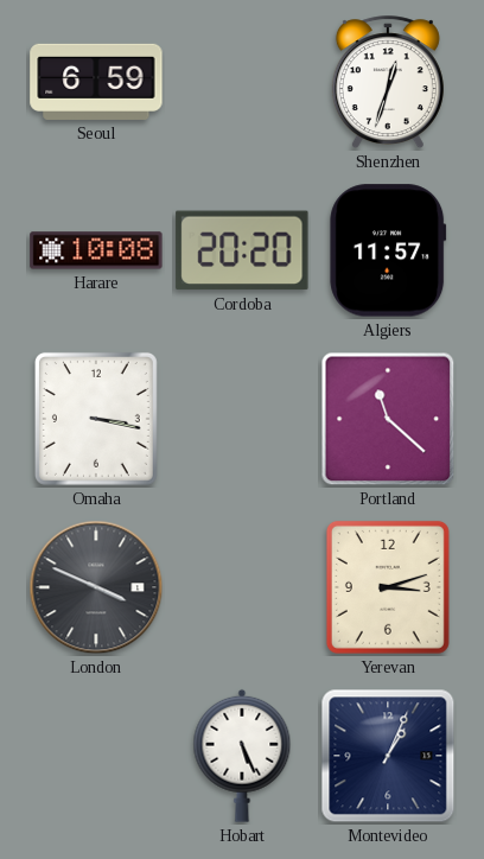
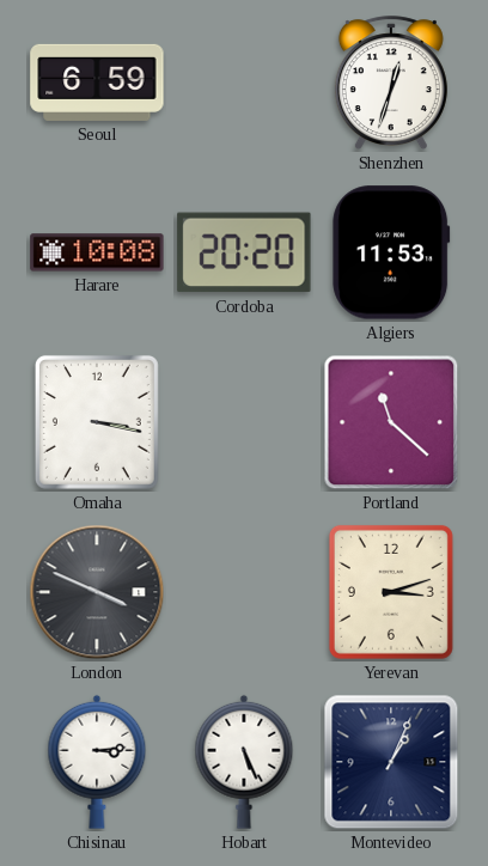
Algiers: 11:57 -> 11:53 (391, 252)
Chisinau: none -> 3:14 (97, 762)
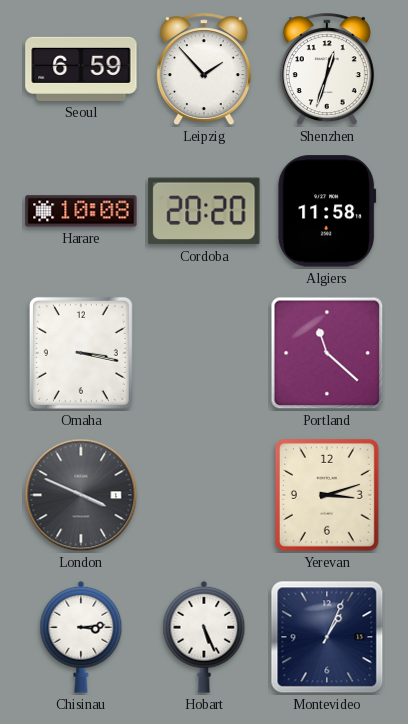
Leipzig: none -> 1:53 (204, 70)
Algiers: 11:53 -> 11:58 (327, 211)
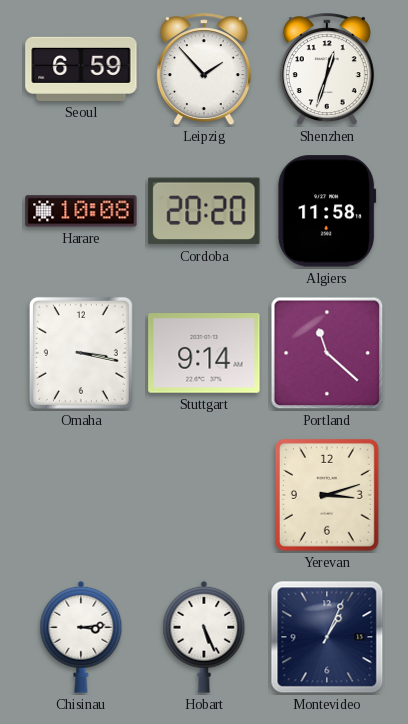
Stuttgart: none -> 9:14 (204, 354)
London: 3:49 -> none (81, 495)
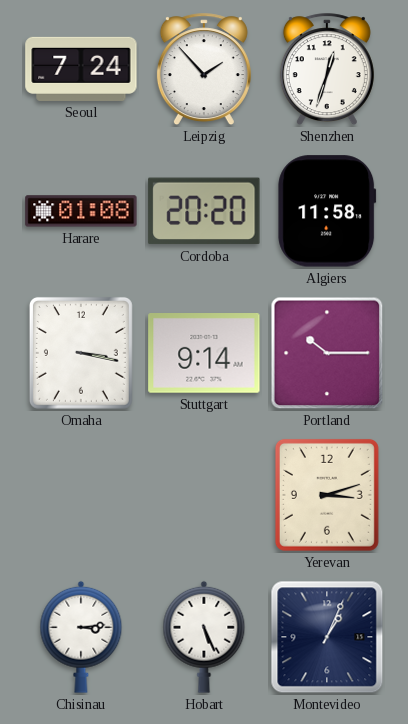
Seoul: 6:59 -> 7:24 (81, 69)
Harare: 10:08 -> 01:08 (81, 211)
Portland: 11:22 -> 10:15 (327, 353)
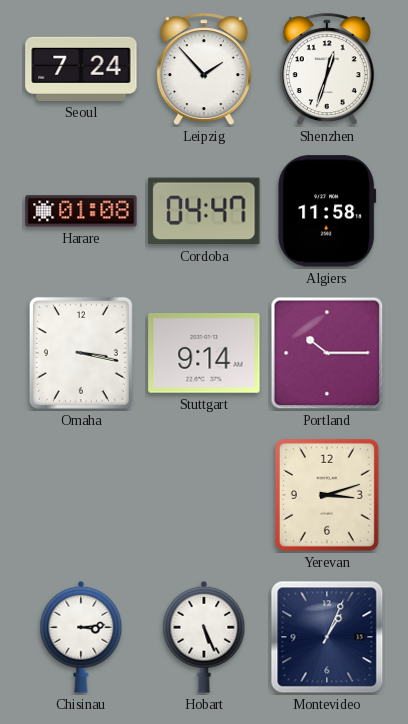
Cordoba: 20:20 -> 04:47 (204, 211)
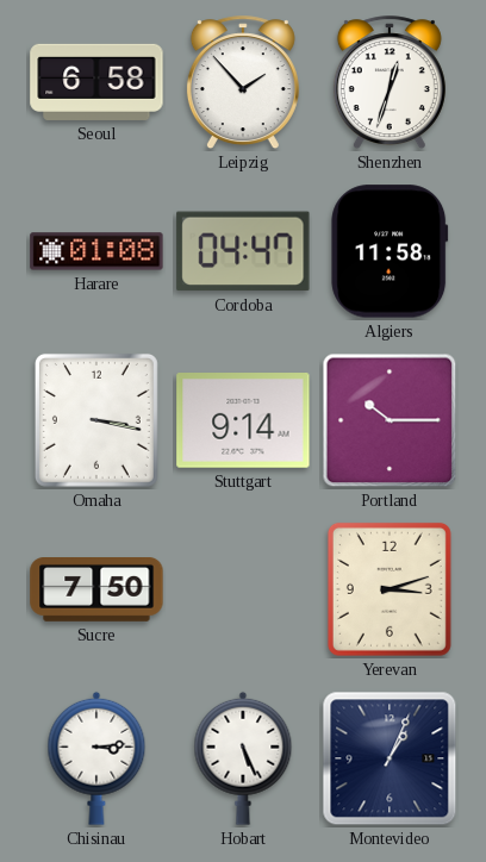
Seoul: 7:24 -> 6:58 (96, 82)
Sucre: none -> 7:50 (96, 591)
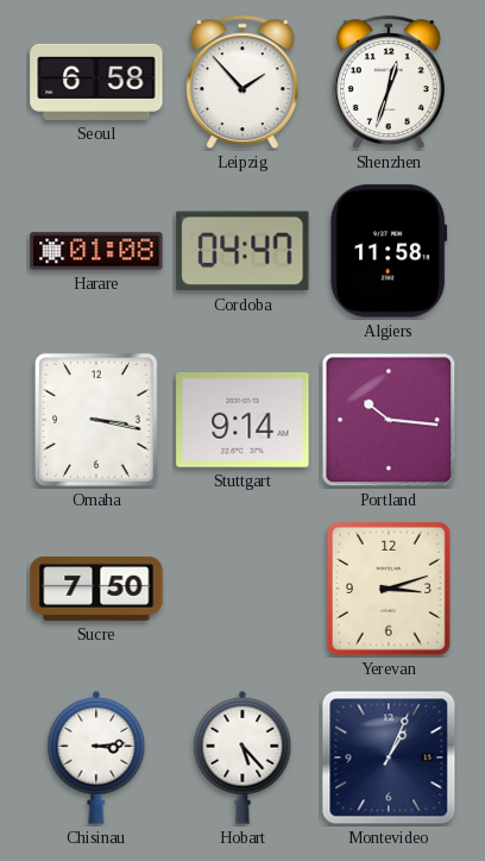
Portland: 10:15 -> 10:16 (389, 420)
Hobart: 5:26 -> 5:23 (242, 758)
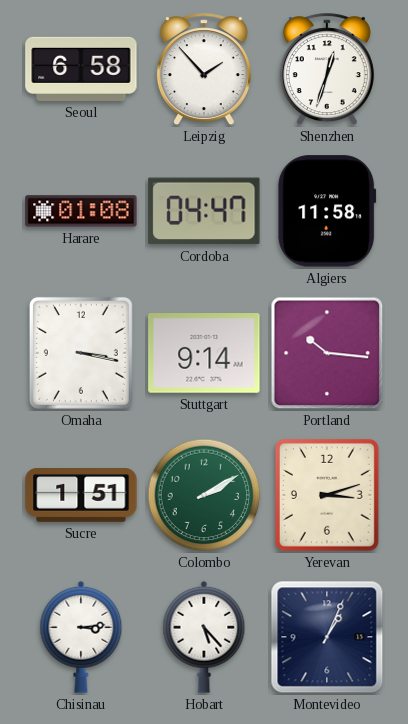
Sucre: 7:50 -> 1:51 (81, 496)
Colombo: none -> 2:10 (204, 495)
